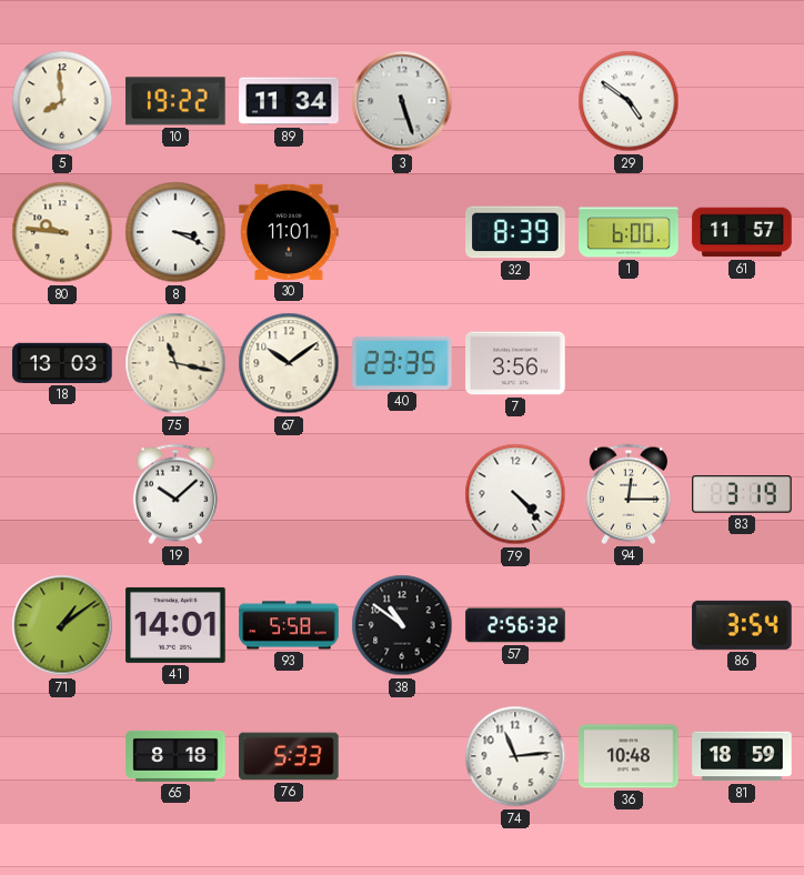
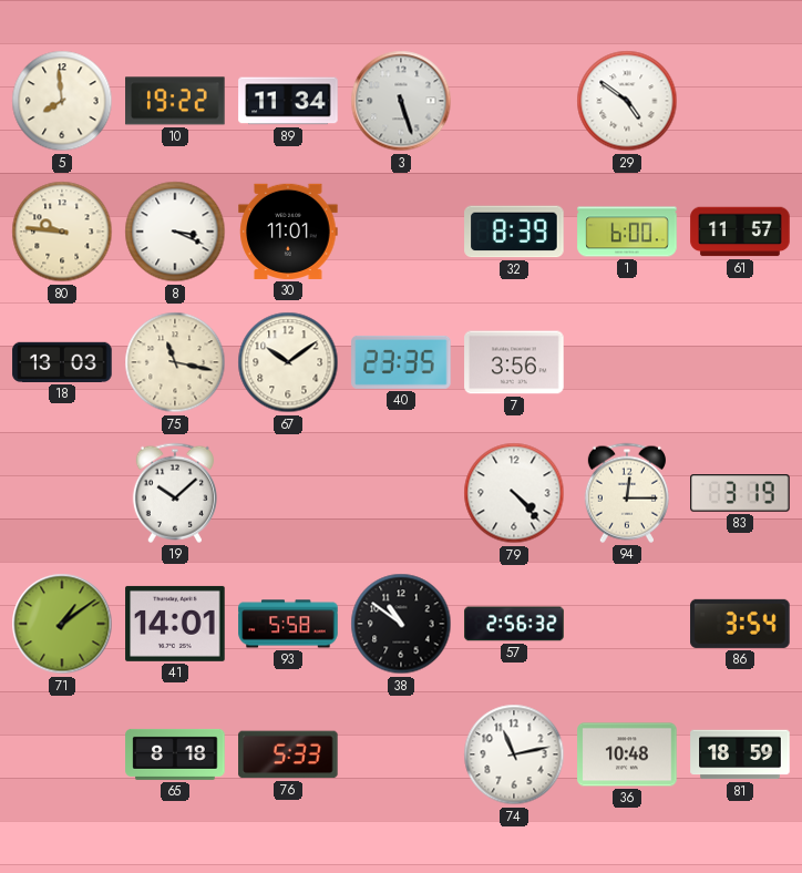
74: 11:14 -> 11:13 (514, 754)
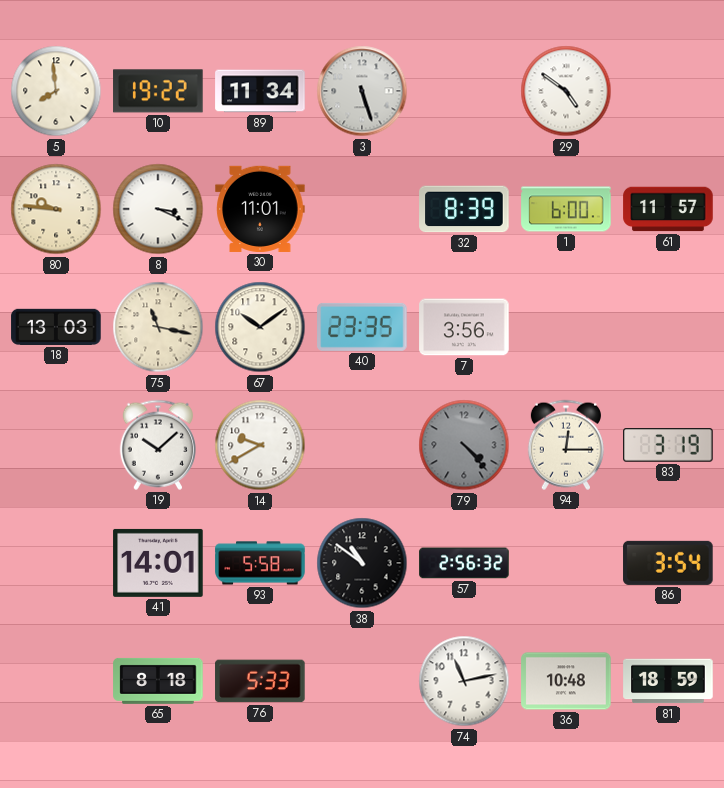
14: none -> 9:40 (260, 445)
79 dial: white -> grey (464, 445)
71: 1:09 -> none (62, 624)
